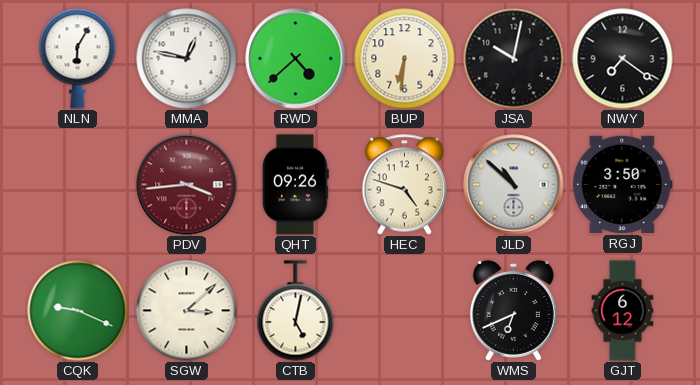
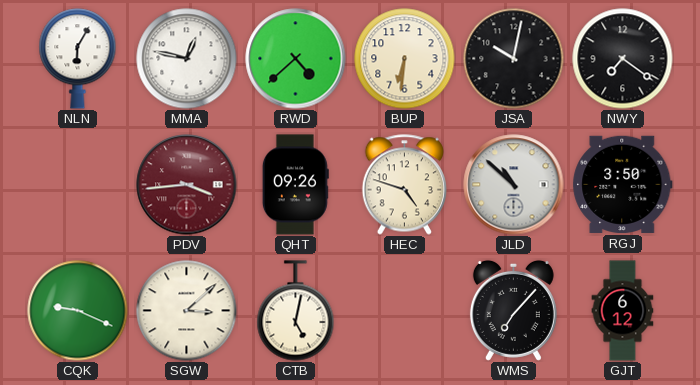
WMS: 6:41 -> 7:07 (513, 310)
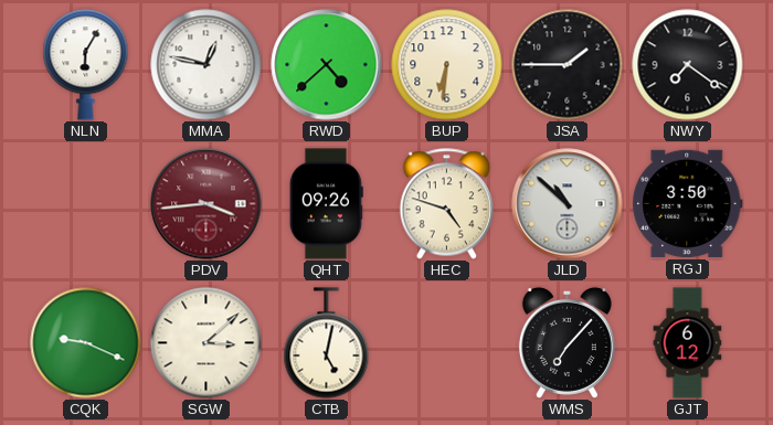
JSA: 10:02 -> 1:45 (568, 65)
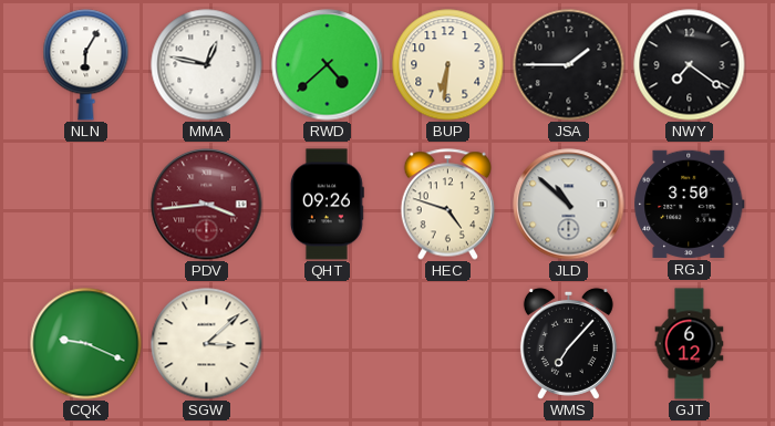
CTB: 5:02 -> none (327, 343)
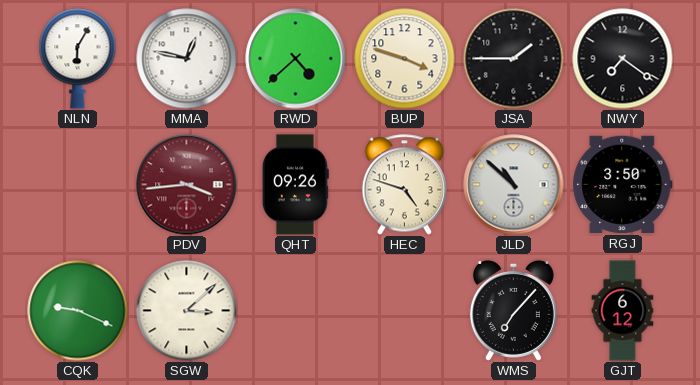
BUP: 6:31 -> 3:48 (405, 59)
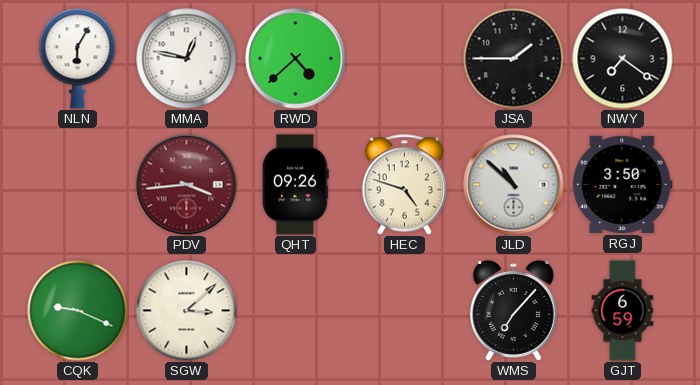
BUP: 3:48 -> none (405, 59)
GJT: 6:12 -> 6:59 (623, 311)
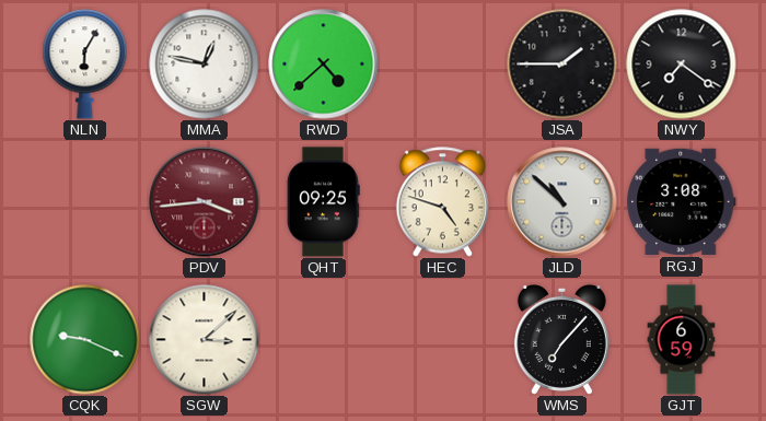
QHT: 09:26 -> 09:25 (323, 202)
RGJ: 3:50 -> 3:08 (682, 201)
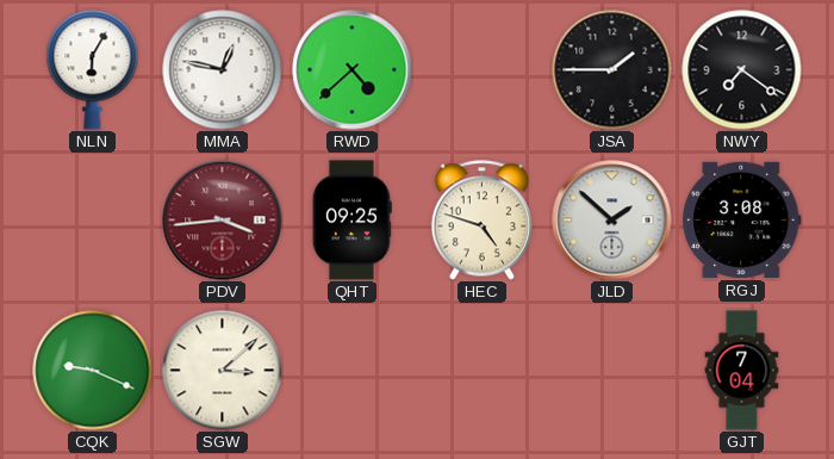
JLD: 10:52 -> 1:52 (612, 221)
WMS: 7:07 -> none (561, 339)
GJT: 6:59 -> 7:04 (742, 371)
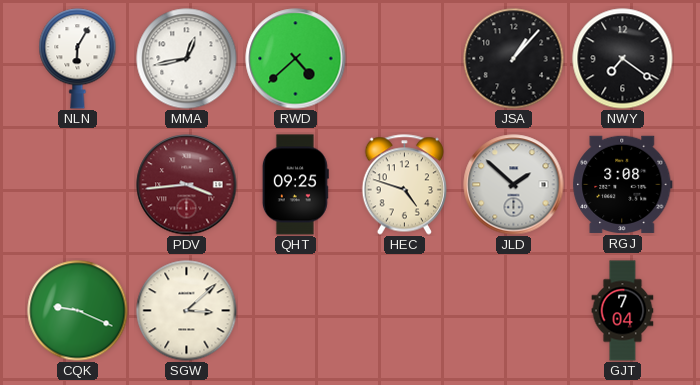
MMA: 12:47 -> 12:43 (187, 59)
JSA: 1:45 -> 1:07 (514, 59)
